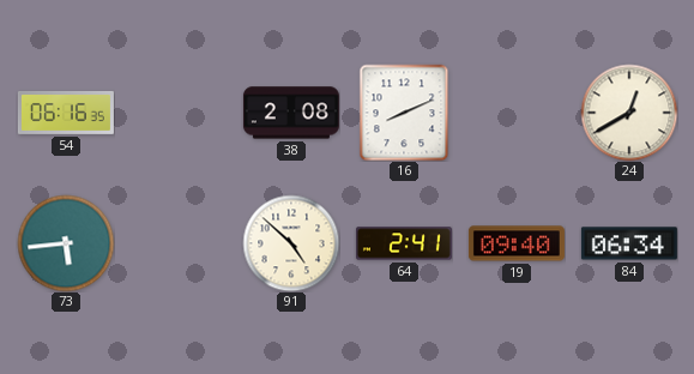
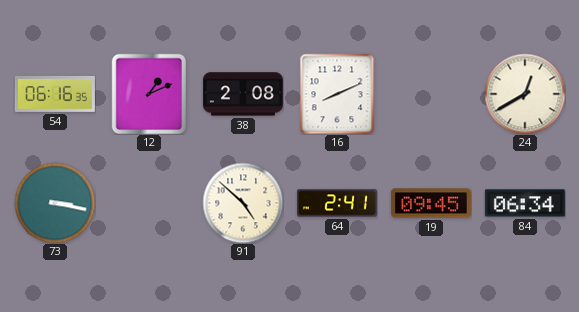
12: none -> 1:11 (149, 94)
73: 5:44 -> 3:17 (55, 203)
19: 09:40 -> 09:45 (431, 203)
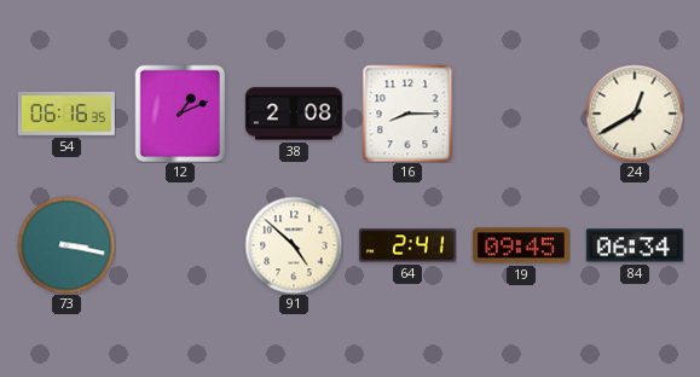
16: 8:11 -> 8:15 (407, 114)
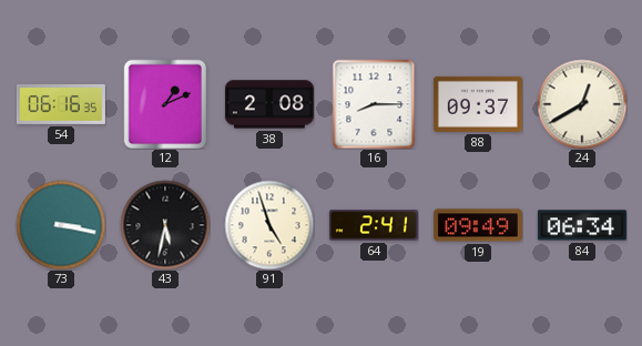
88: none -> 09:37 (478, 104)
43: none -> 5:32 (165, 225)
91: 4:52 -> 4:57 (269, 225)
19: 09:45 -> 09:49 (478, 225)
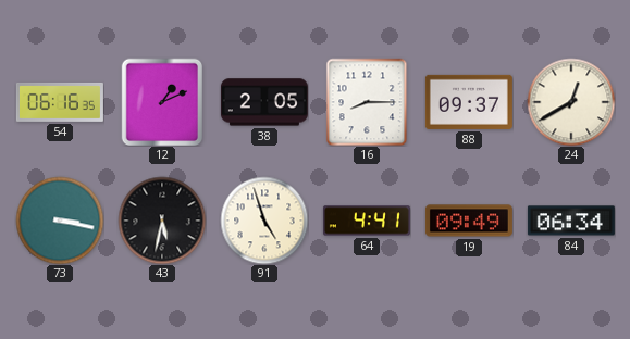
38: 2:08 -> 2:05 (264, 102)
64: 2:41 -> 4:41 (367, 221)
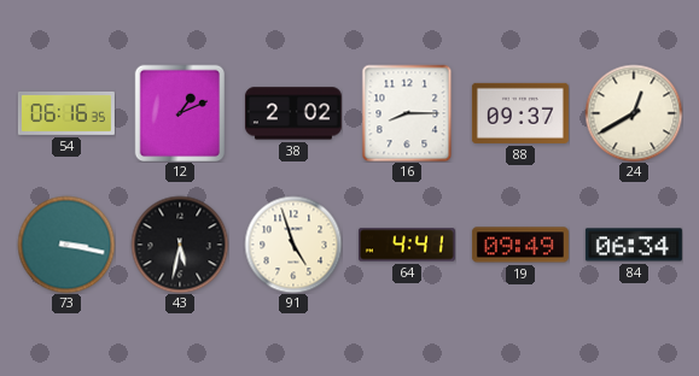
38: 2:05 -> 2:02 (293, 113)
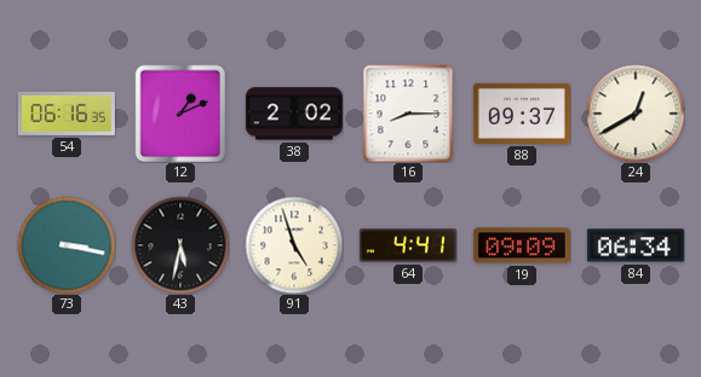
19: 09:49 -> 09:09 (522, 245)
